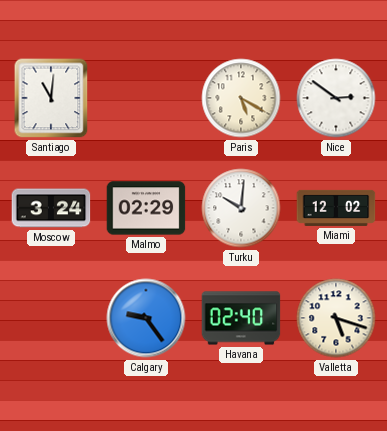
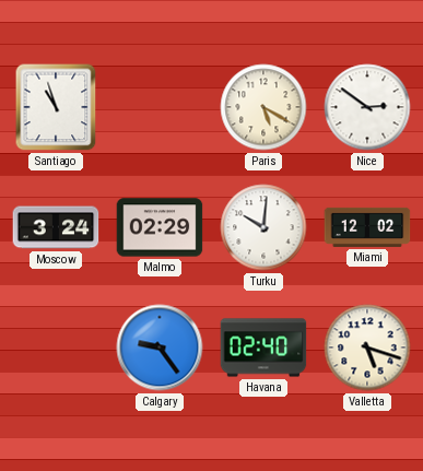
Santiago: 11:01 -> 10:57 (56, 107)
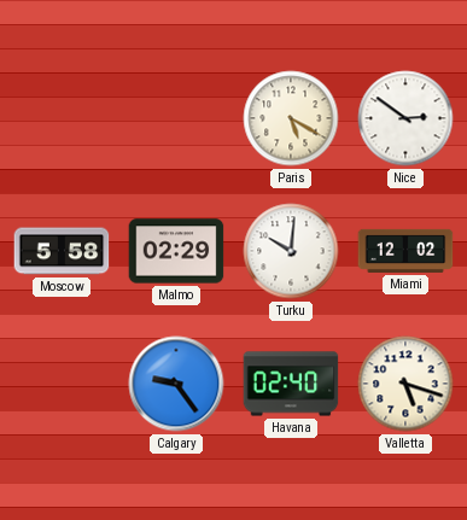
Santiago: 10:57 -> none (56, 107)
Moscow: 3:24 -> 5:58 (62, 251)
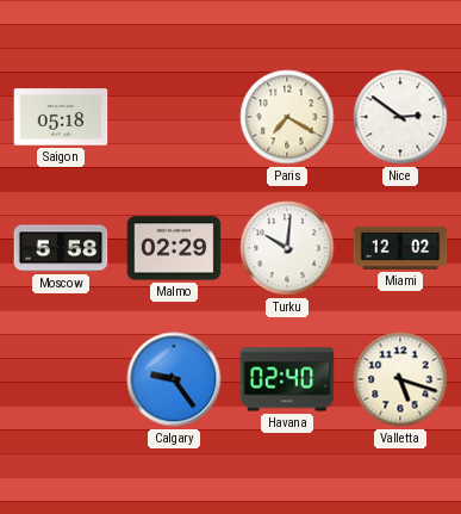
Saigon: none -> 05:18 (61, 117)
Paris: 5:20 -> 7:20 (287, 117)
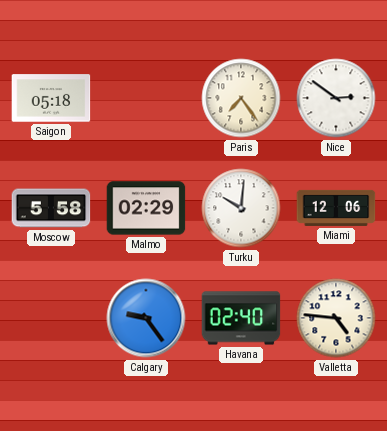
Paris: 7:20 -> 7:24 (241, 98)
Miami: 12:02 -> 12:06 (336, 208)
Valletta: 5:18 -> 4:46 (336, 318)
